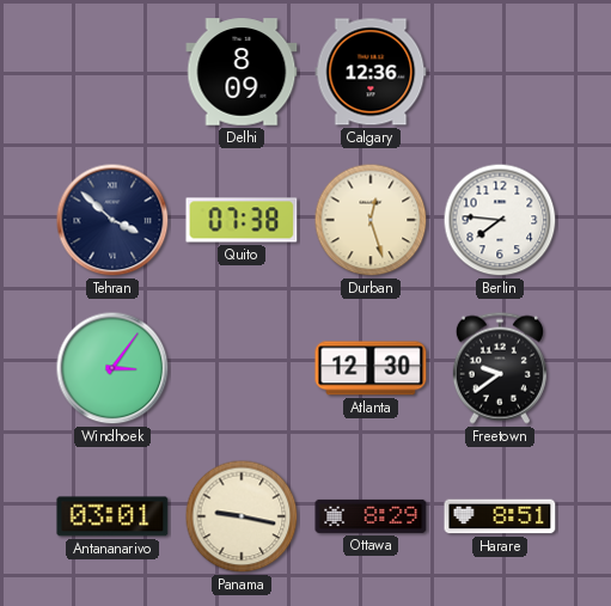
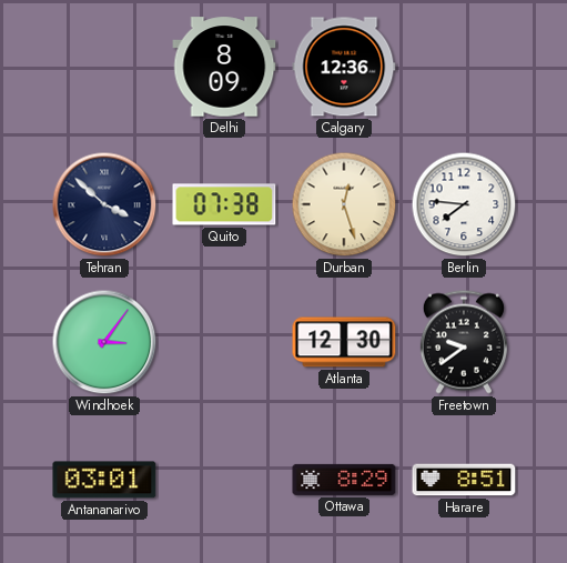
Panama: 9:17 -> none (242, 516)
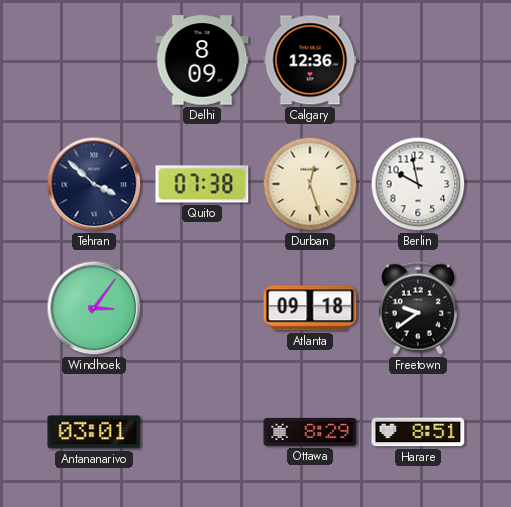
Berlin: 7:46 -> 9:58 (418, 184)
Atlanta: 12:30 -> 09:18 (310, 308)
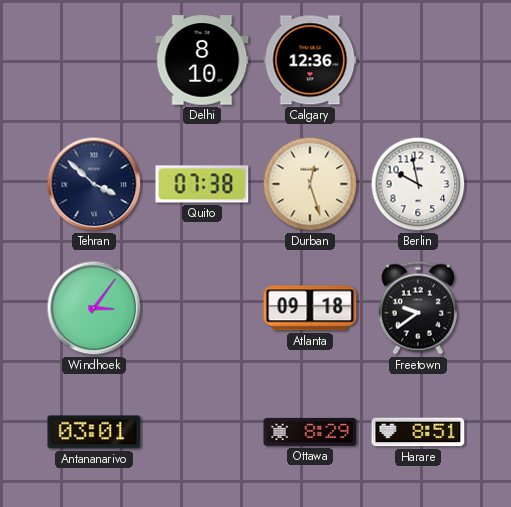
Delhi: 8:09 -> 8:10 (202, 60)
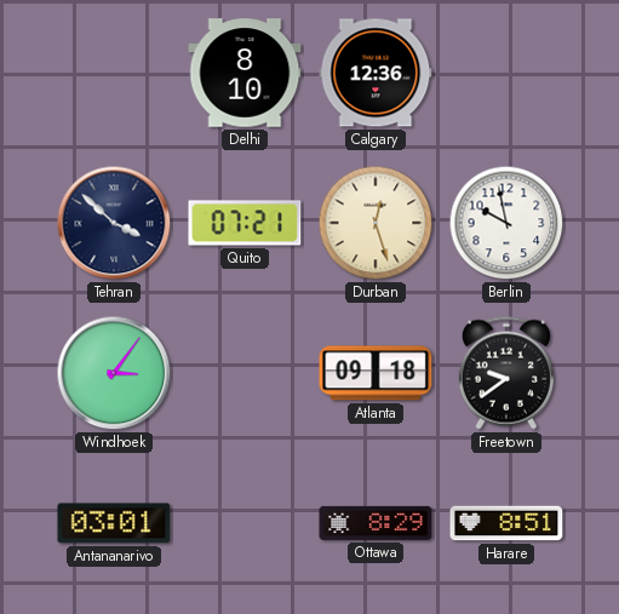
Quito: 07:38 -> 07:21 (245, 223)
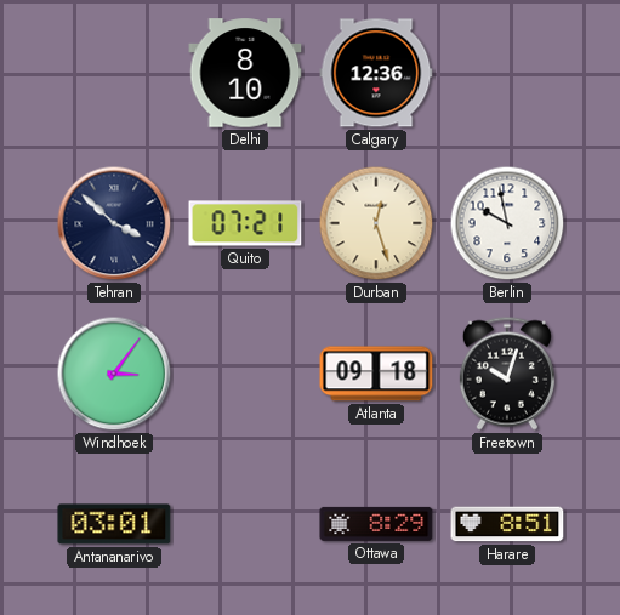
Freetown: 9:39 -> 10:03 (507, 374)
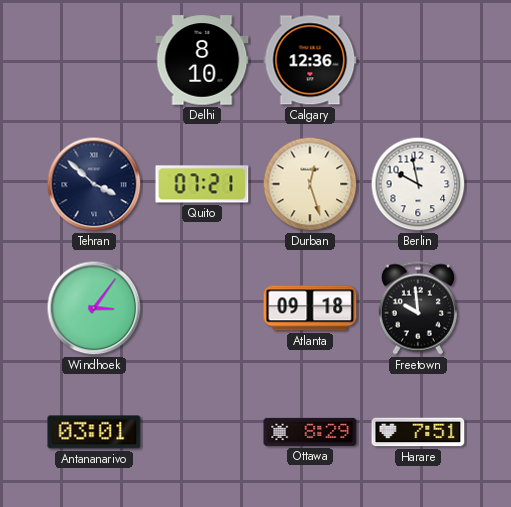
Freetown: 10:03 -> 9:59 (418, 308)
Harare: 8:51 -> 7:51 (418, 432)
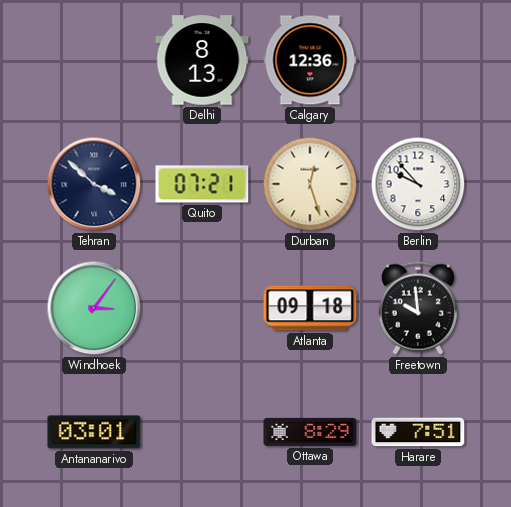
Delhi: 8:10 -> 8:13 (202, 60)
Berlin: 9:58 -> 9:53 (418, 184)
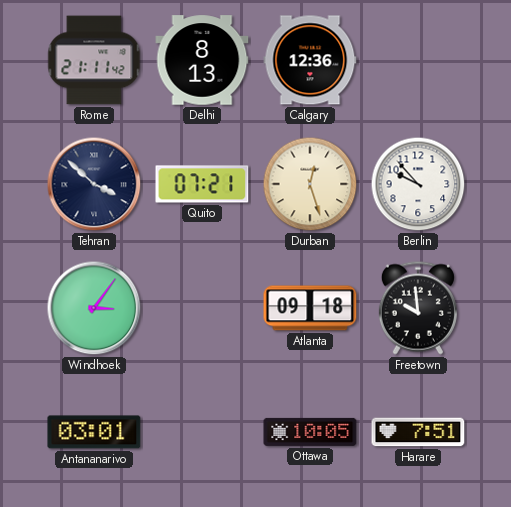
Rome: none -> 21:11 (94, 60)
Ottawa: 8:29 -> 10:05 (310, 432)
